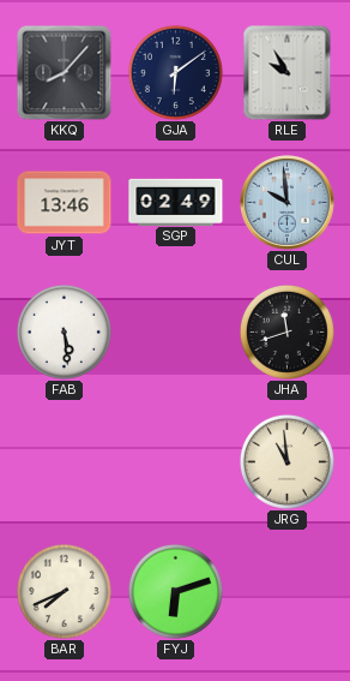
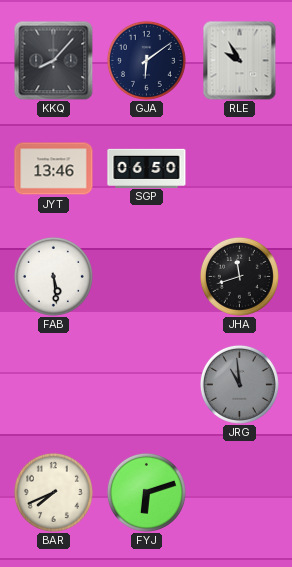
SGP: 02:49 -> 06:50 (147, 168)
CUL: 9:59 -> none (288, 203)
JRG dial: cream -> grey (239, 384)
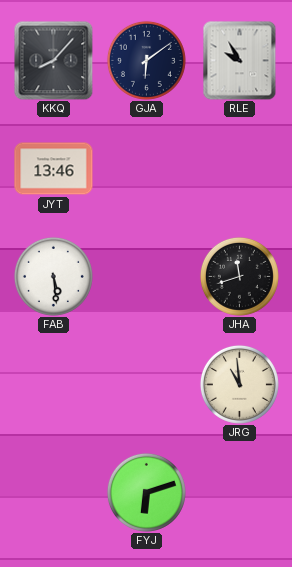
SGP: 06:50 -> none (147, 168)
JRG dial: grey -> cream (239, 384)
BAR: 7:41 -> none (53, 492)
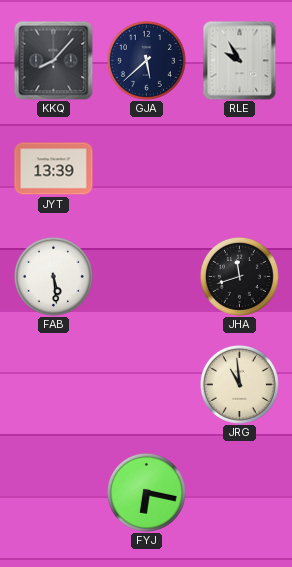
GJA: 6:09 -> 5:38 (146, 60)
JYT: 13:46 -> 13:39 (54, 169)
FYJ: 6:12 -> 6:17 (146, 492)
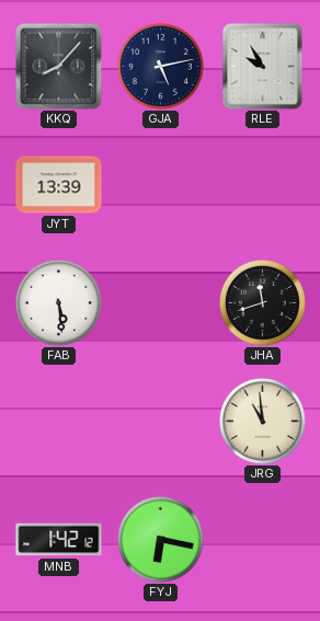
GJA: 5:38 -> 5:13 (160, 66)
MNB: none -> 1:42 (59, 540)
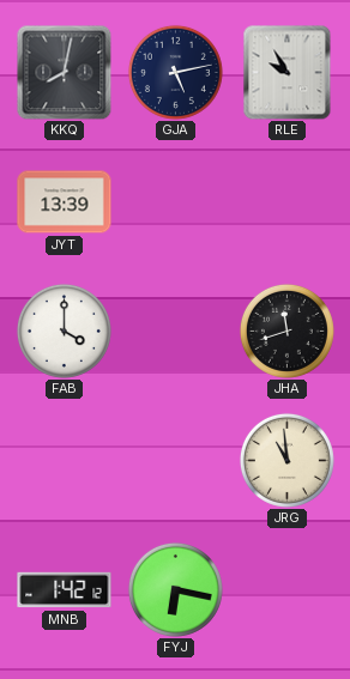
KKQ: 8:07 -> 8:02 (64, 72)
FAB: 5:29 -> 4:00 (64, 331)
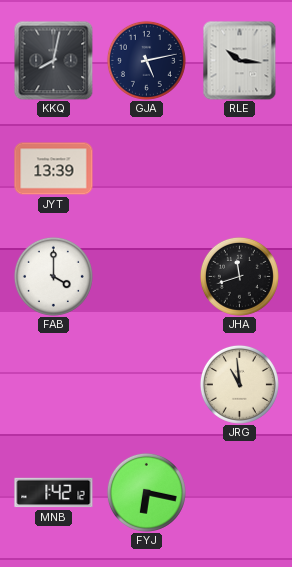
RLE: 9:55 -> 10:16 (240, 60)
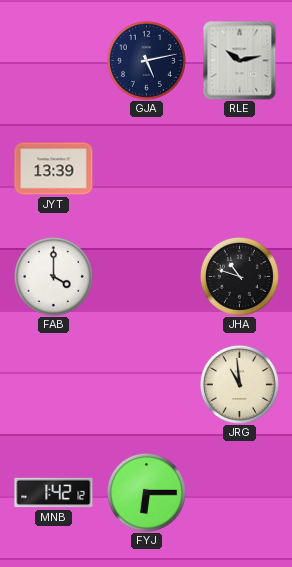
KKQ: 8:02 -> none (53, 60)
RLE: 10:16 -> 10:13 (240, 60)
JHA: 11:42 -> 10:48 (239, 276)
FYJ: 6:17 -> 6:15 (146, 492)
